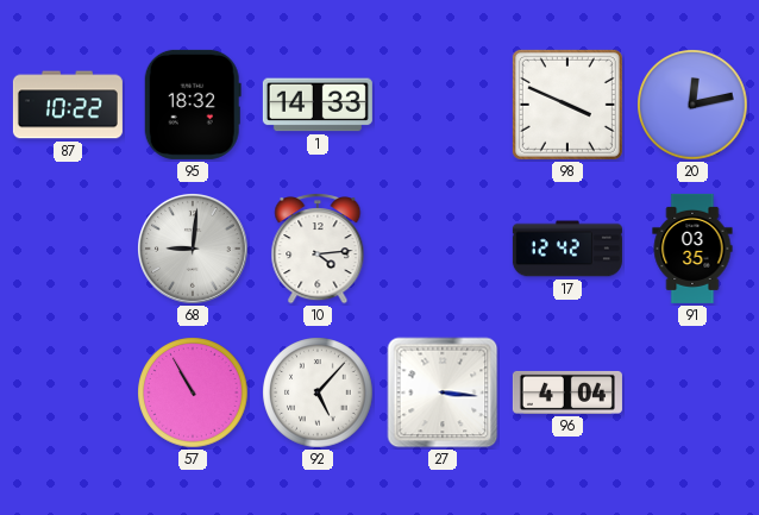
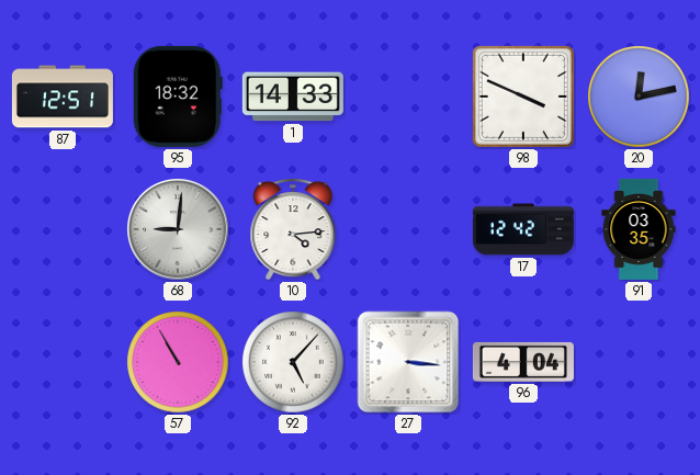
87: 10:22 -> 12:51 (63, 97)
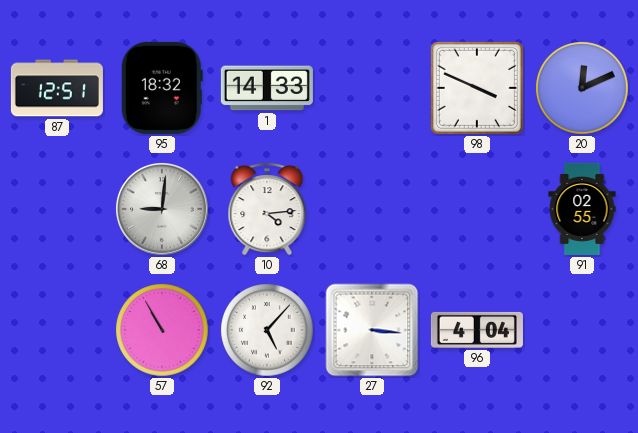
20: 12:13 -> 12:11 (582, 88)
17: 12:42 -> none (523, 229)
91: 03:35 -> 02:55 (582, 209)
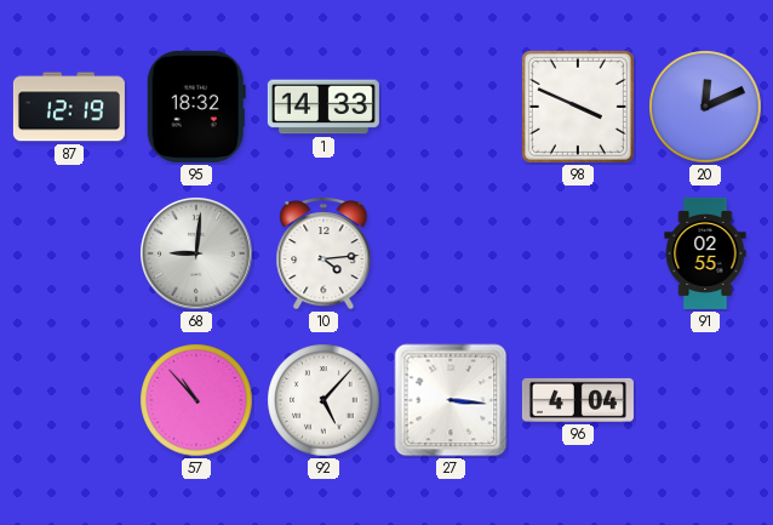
87: 12:51 -> 12:19 (69, 107)
57: 10:55 -> 10:53 (196, 400)
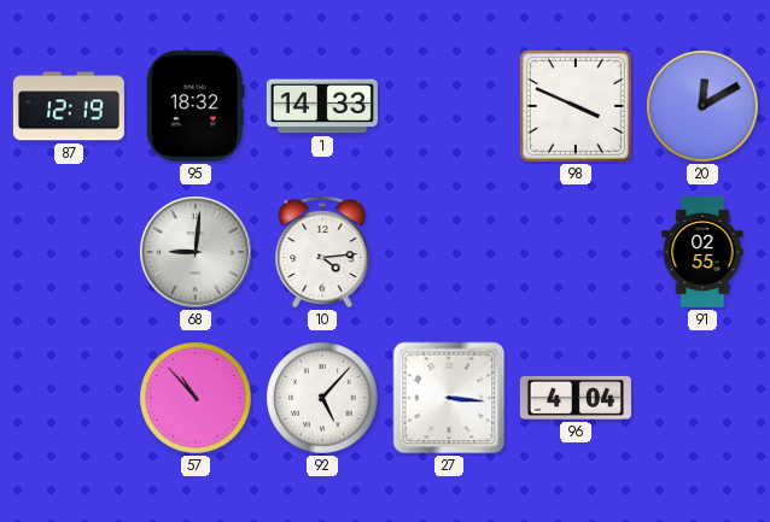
20: 12:11 -> 12:10 (702, 106)
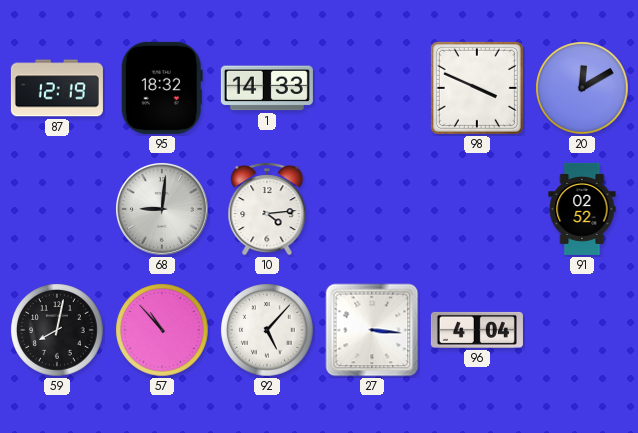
91: 02:55 -> 02:52 (582, 209)
59: none -> 8:02 (57, 330)
